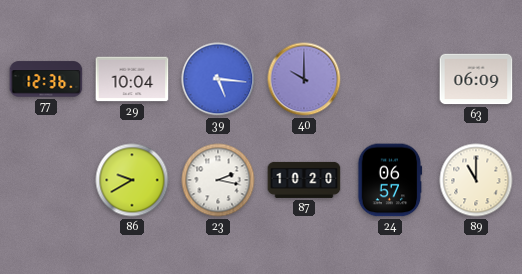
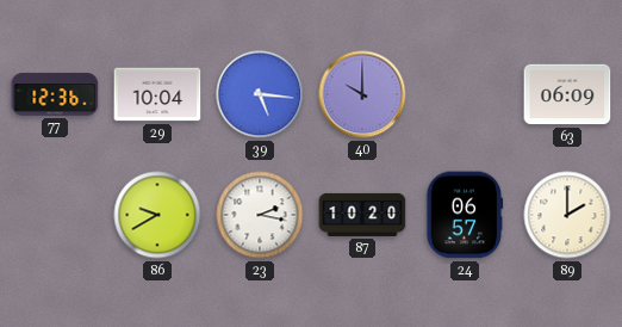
89: 11:00 -> 2:00 (567, 215)
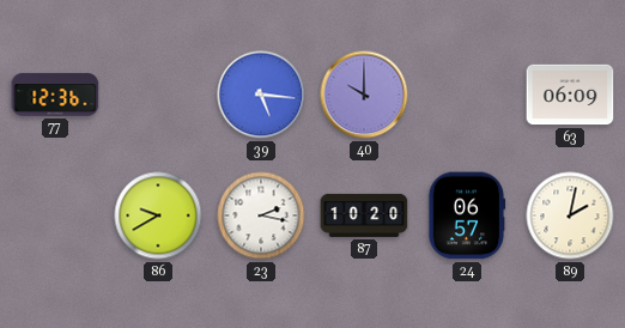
29: 10:04 -> none (157, 94)
89: 2:00 -> 2:02 (570, 215)
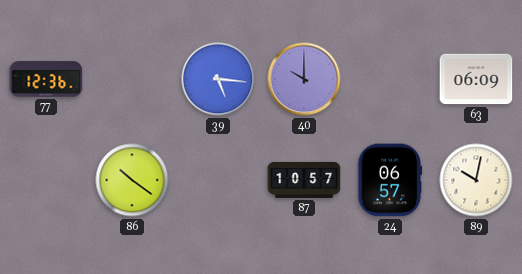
86: 9:40 -> 10:21 (132, 180)
23: 2:17 -> none (261, 215)
87: 10:20 -> 10:57 (304, 180)
89: 2:02 -> 10:02 (476, 180)
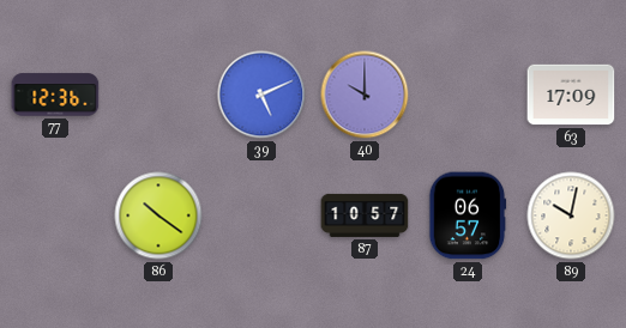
39: 5:16 -> 5:11 (261, 95)
63: 06:09 -> 17:09 (571, 95)
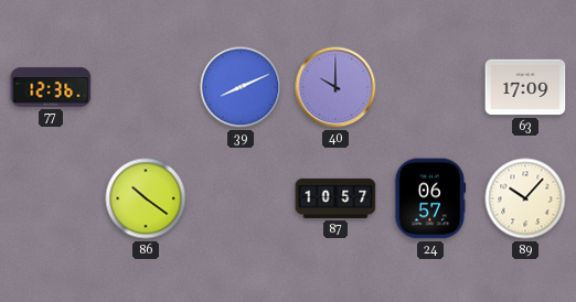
39: 5:11 -> 8:11 (241, 87)
89: 10:02 -> 10:07 (525, 198)
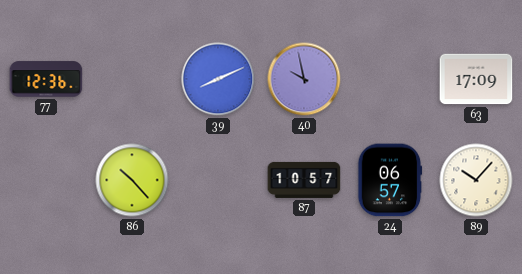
40: 10:00 -> 9:58 (304, 79)
86: 10:21 -> 10:23 (132, 180)
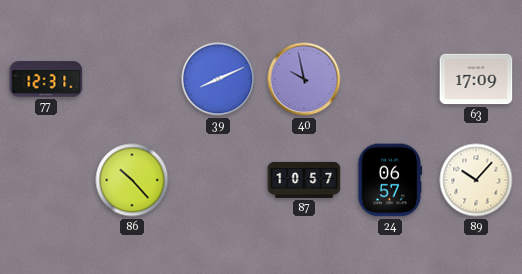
77: 12:36 -> 12:31 (46, 79)
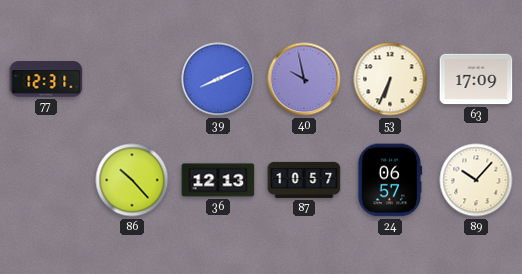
53: none -> 6:34 (390, 79)
36: none -> 12:13 (218, 180)
